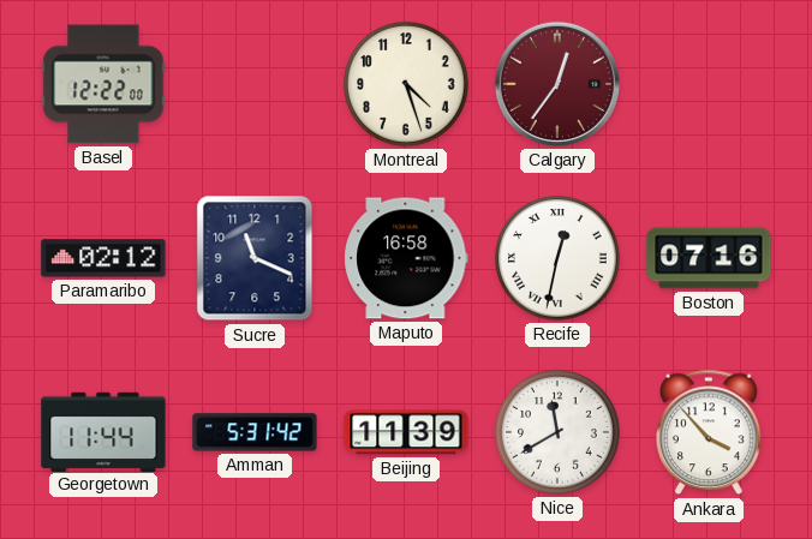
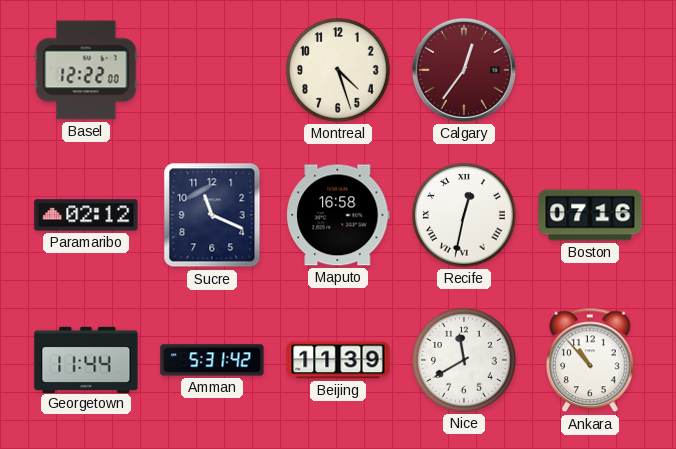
Ankara: 3:53 -> 10:53 (591, 360)
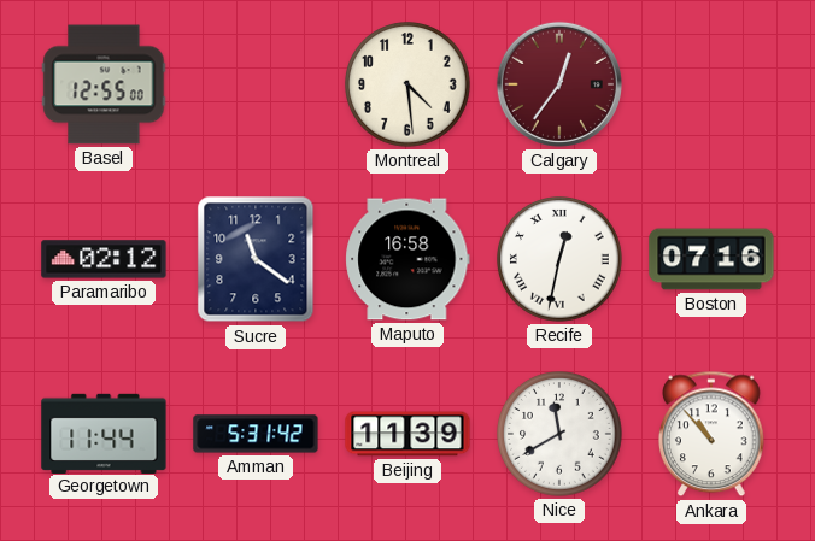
Basel: 12:22 -> 12:55 (104, 84)
Montreal: 4:27 -> 4:29 (409, 86)
Sucre: 11:19 -> 11:21 (256, 259)
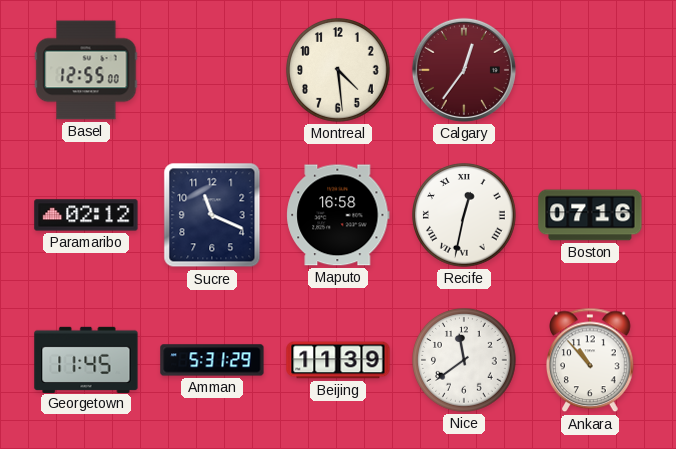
Sucre: 11:21 -> 11:19 (212, 215)
Georgetown: 11:44 -> 11:45 (86, 359)
Amman: 5:31:42 -> 5:31:29 (212, 360)
Nice: 11:40 -> 11:39 (465, 361)
